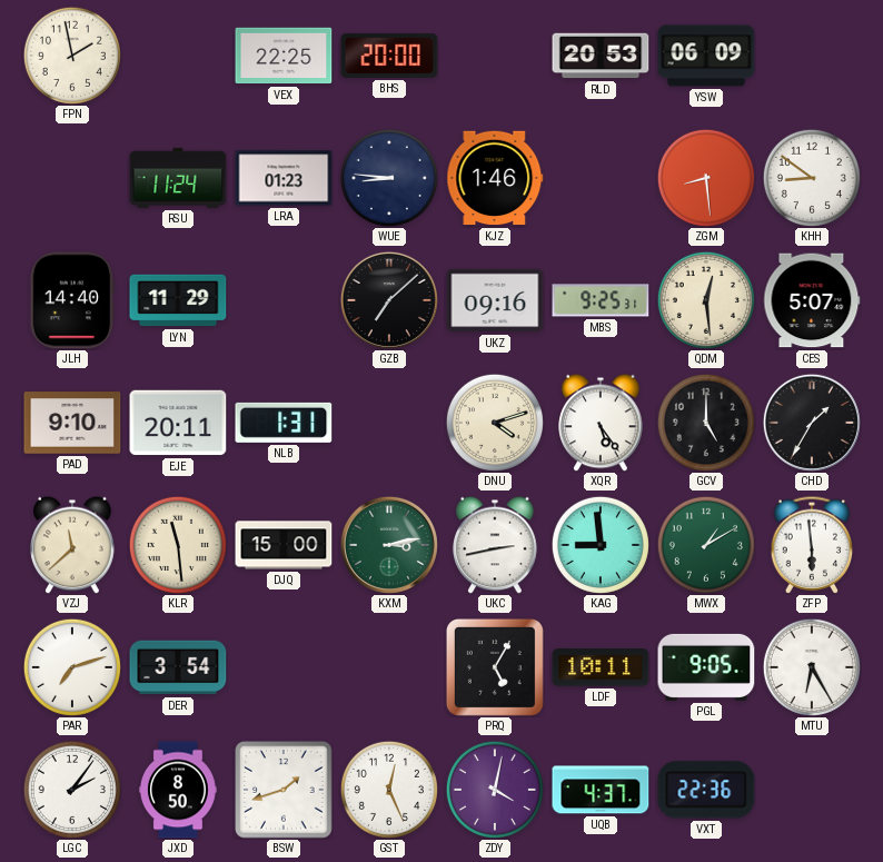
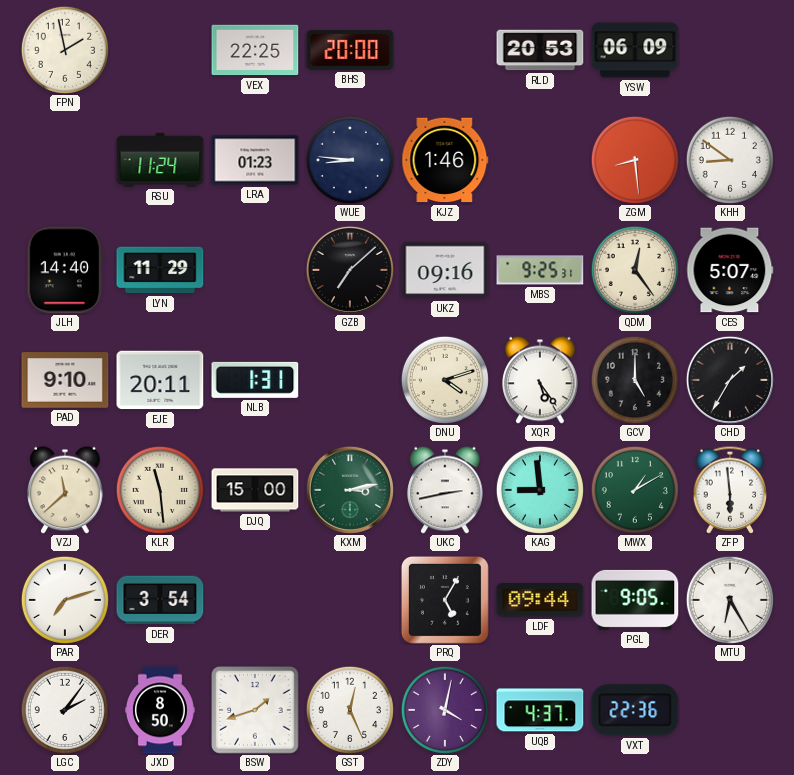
QDM: 12:29 -> 12:24 (635, 270)
LDF: 10:11 -> 09:44 (540, 600)
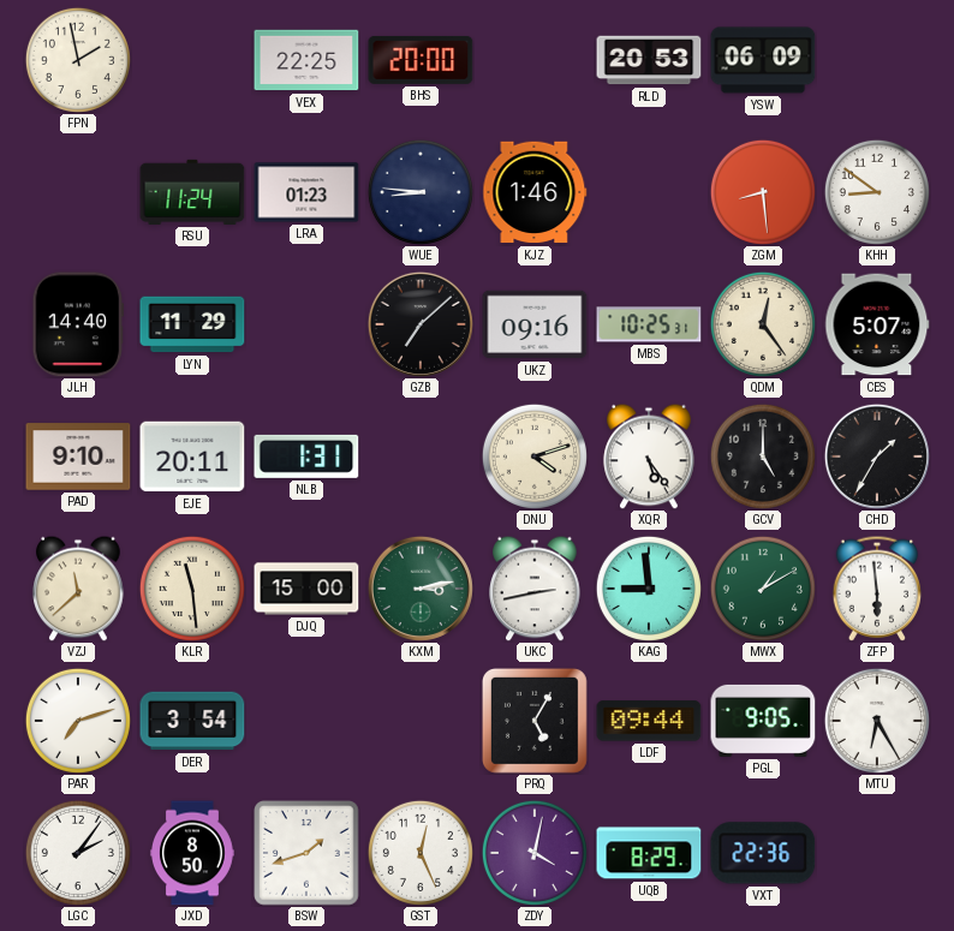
MBS: 9:25 -> 10:25 (649, 324)
UQB: 4:37 -> 8:29 (649, 853)
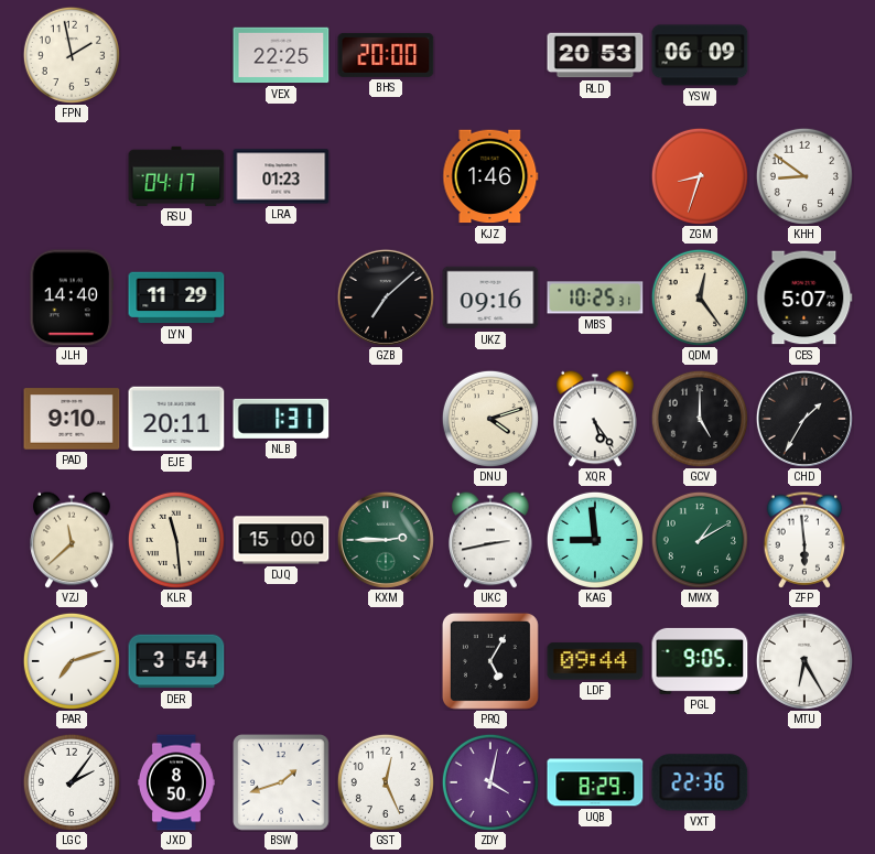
RSU: 11:24 -> 04:17 (176, 176)
WUE: 8:46 -> none (421, 192)
ZGM: 8:29 -> 8:33 (700, 176)
KXM: 3:13 -> 2:45 (386, 540)
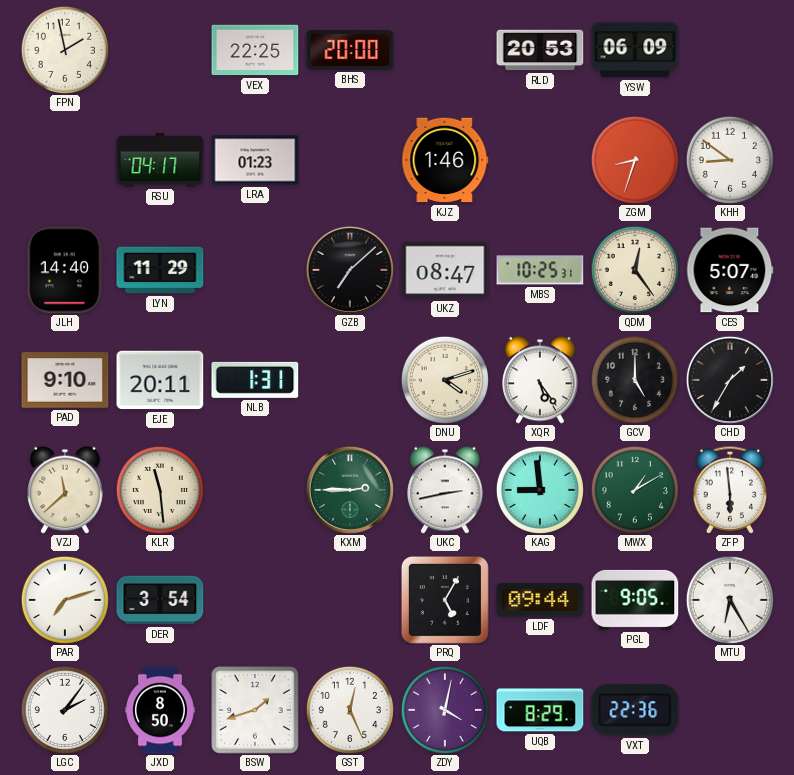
UKZ: 09:16 -> 08:47 (445, 270)
DJQ: 15:00 -> none (281, 540)
